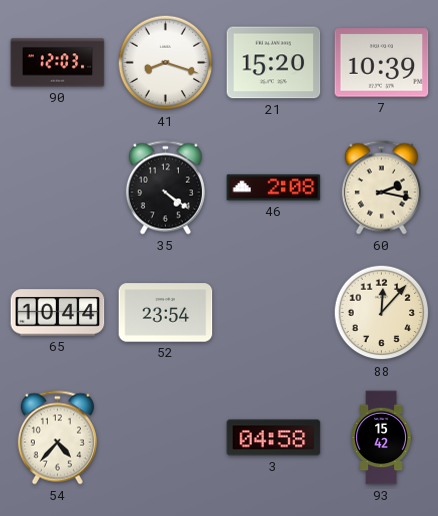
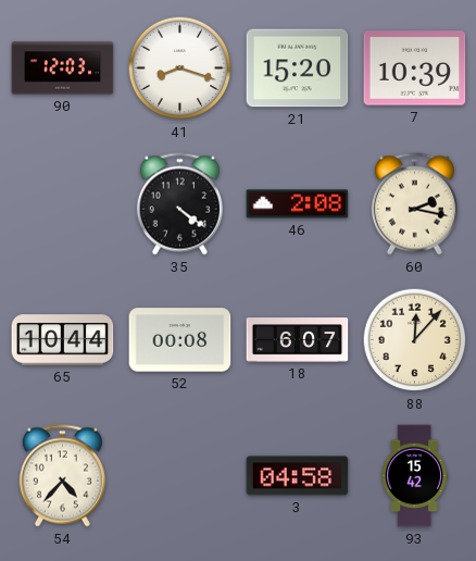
52: 23:54 -> 00:08 (180, 340)
18: none -> 6:07 (298, 340)
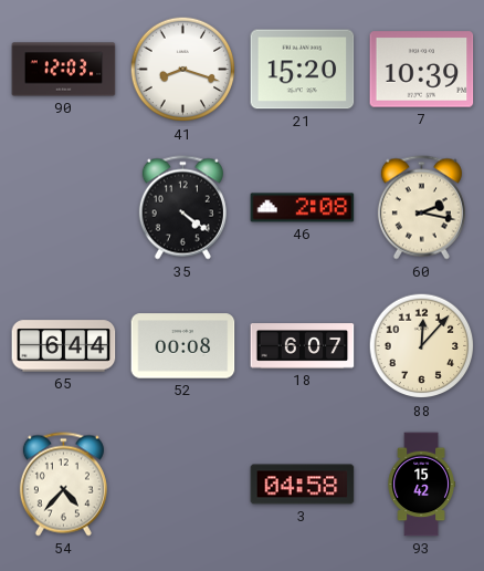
65: 10:44 -> 6:44 (64, 346)
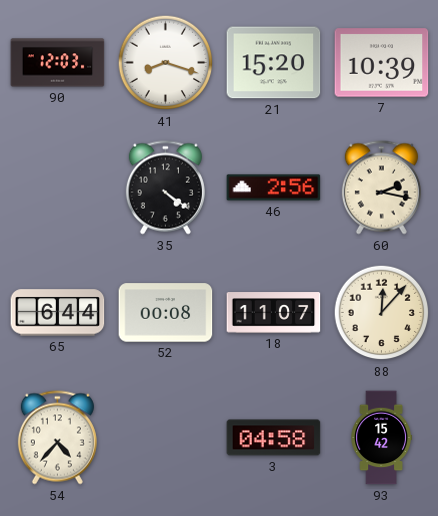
46: 2:08 -> 2:56 (274, 188)
18: 6:07 -> 11:07 (274, 313)
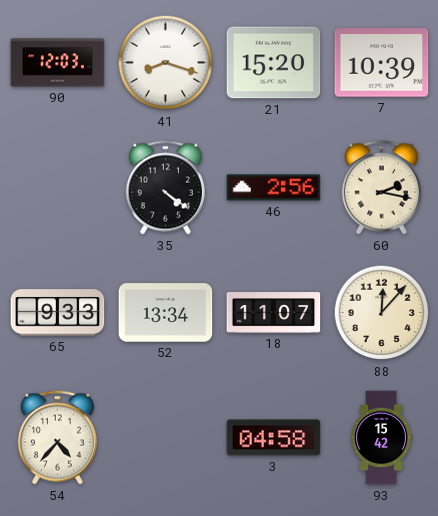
65: 6:44 -> 9:33 (58, 313)
52: 00:08 -> 13:34 (166, 313)
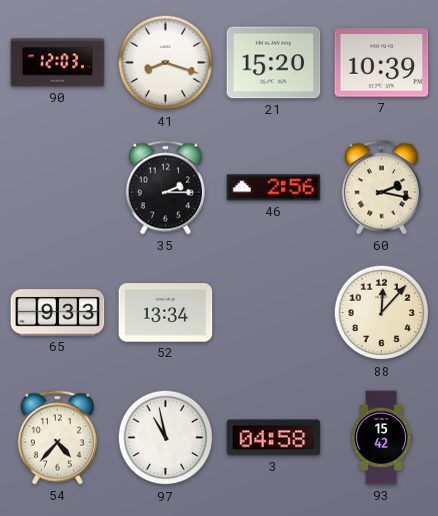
35: 4:21 -> 2:15 (165, 188)
18: 11:07 -> none (274, 313)
97: none -> 10:58 (166, 438)
